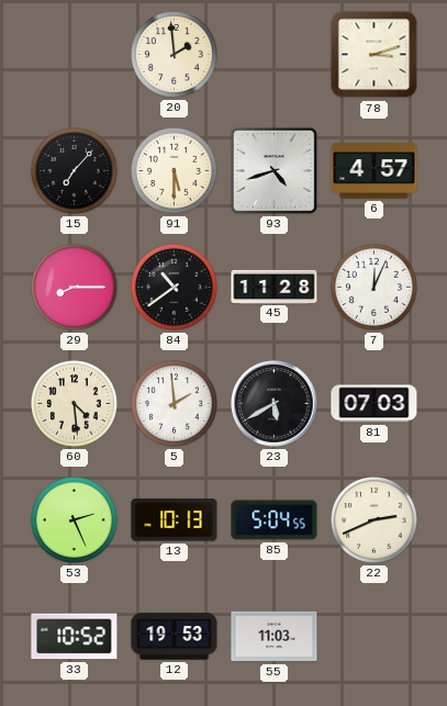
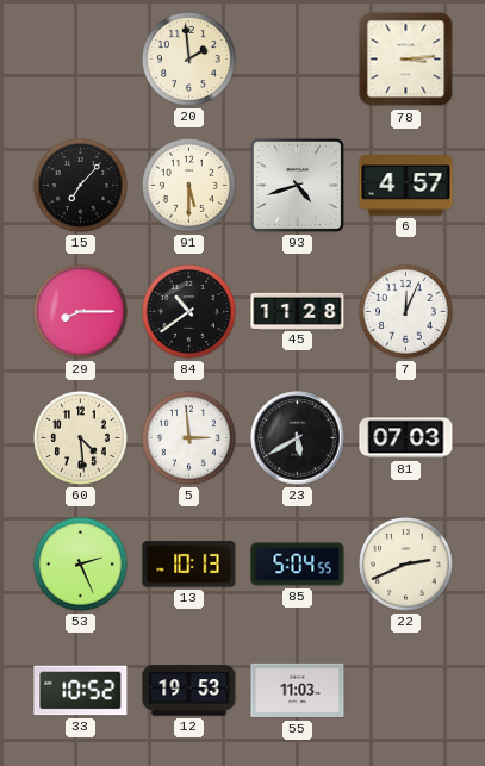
78: 3:12 -> 3:14 (406, 60)
5: 1:59 -> 2:59 (188, 437)
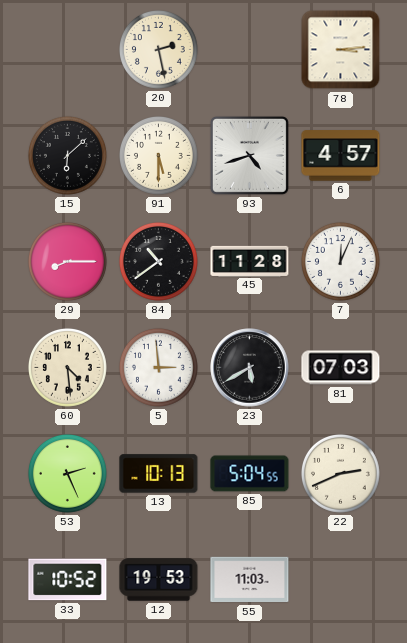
20: 1:59 -> 2:28 (158, 49)
15: 7:07 -> 6:08 (67, 155)
